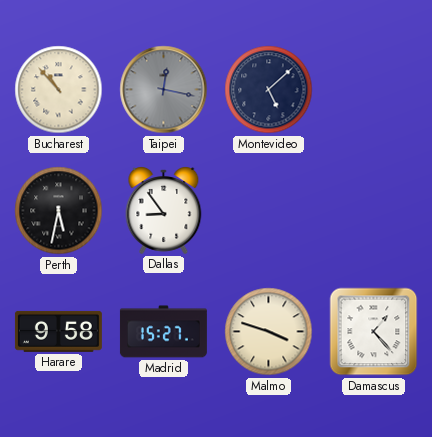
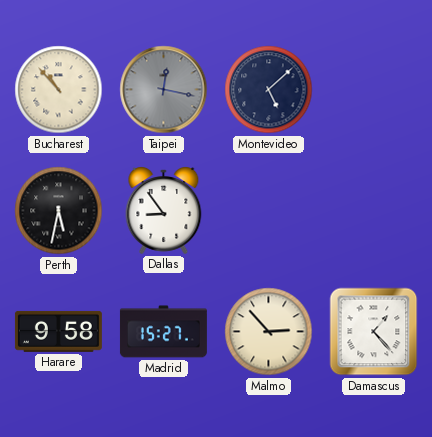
Malmo: 3:48 -> 2:53 (269, 332)
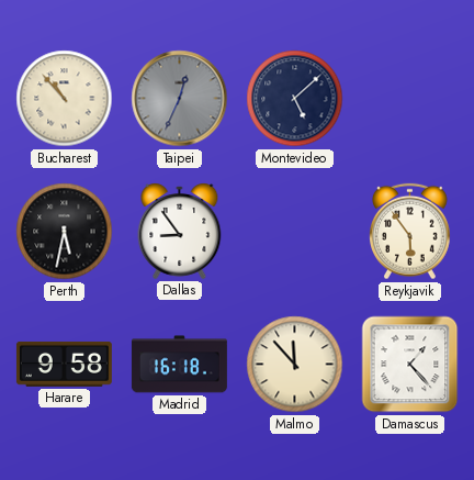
Taipei: 12:17 -> 12:34 (180, 99)
Reykjavik: none -> 5:54 (410, 232)
Madrid: 15:27 -> 16:18 (179, 365)
Malmo: 2:53 -> 11:53 (295, 365)
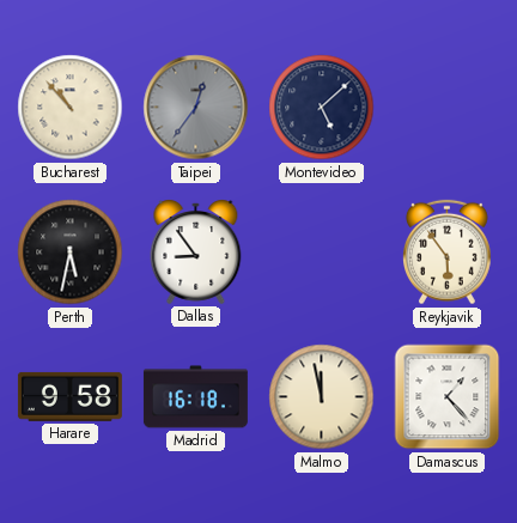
Taipei: 12:34 -> 12:36 (196, 108)
Malmo: 11:53 -> 11:58 (322, 397)
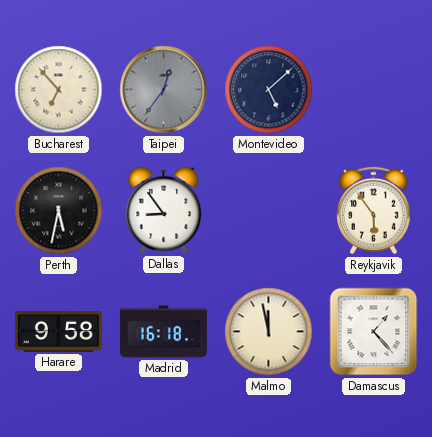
Bucharest: 10:53 -> 6:53 (59, 90)
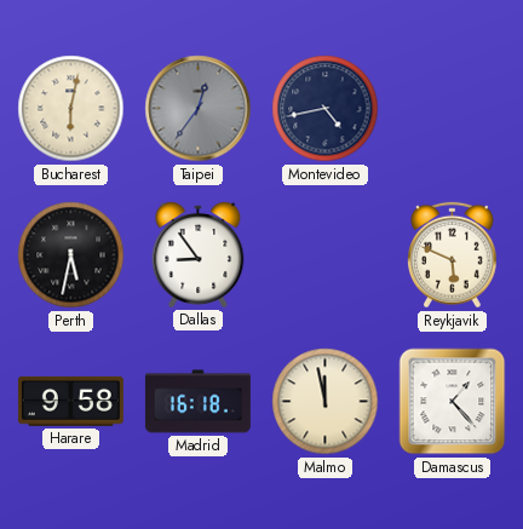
Bucharest: 6:53 -> 6:02 (71, 109)
Montevideo: 5:08 -> 4:43 (326, 109)
Reykjavik: 5:54 -> 5:49 (453, 255)
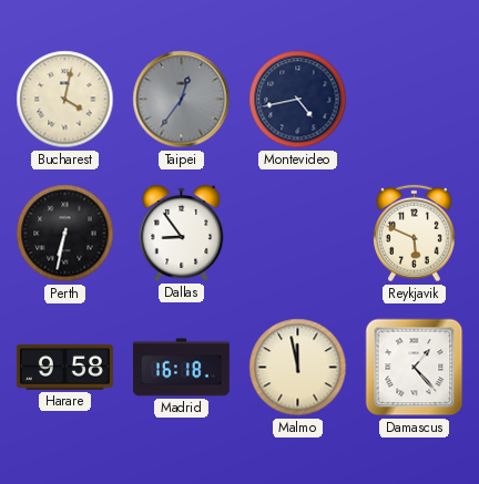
Bucharest: 6:02 -> 4:02 (65, 100)
Perth: 5:32 -> 6:32 (65, 234)
